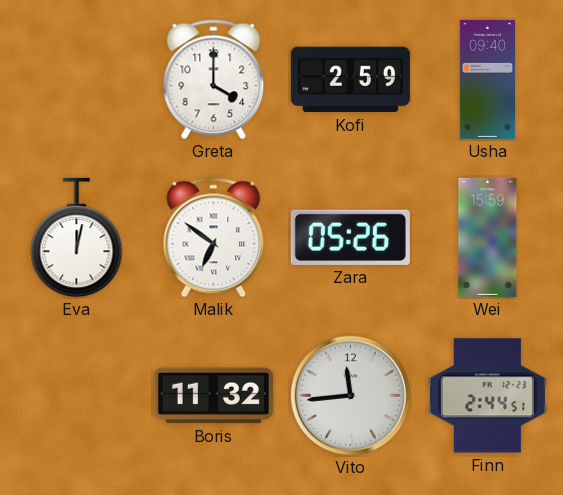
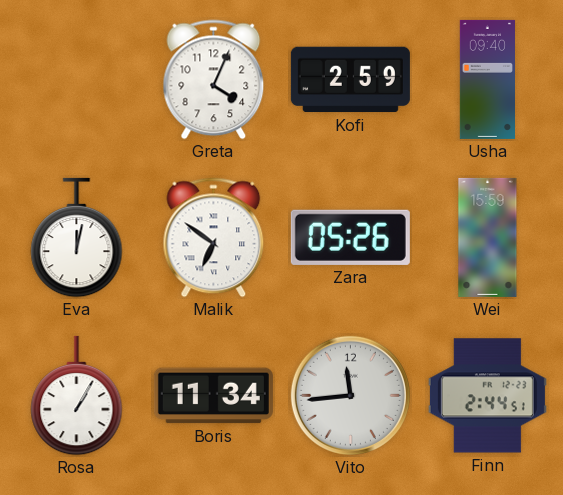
Greta: 4:00 -> 4:04 (214, 80)
Rosa: none -> 1:05 (77, 396)
Boris: 11:32 -> 11:34 (213, 396)
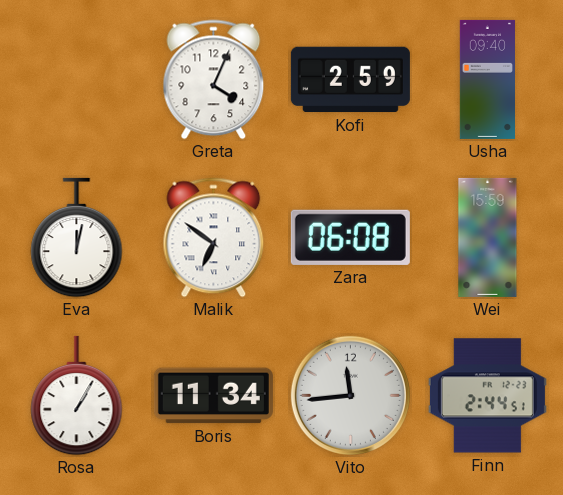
Zara: 05:26 -> 06:08 (350, 237)
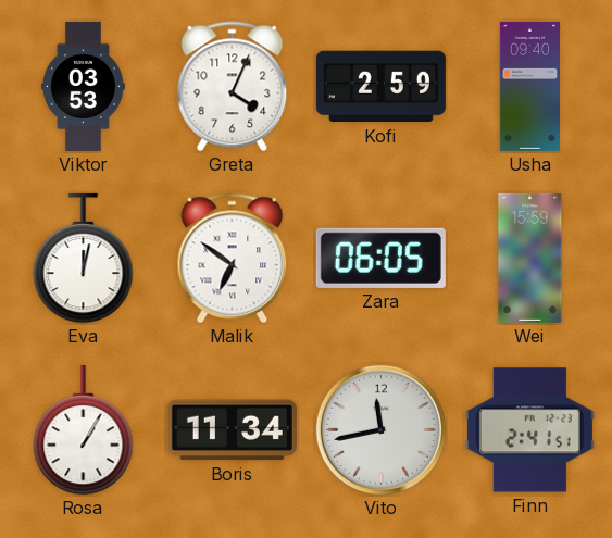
Viktor: none -> 03:53 (83, 86)
Zara: 06:08 -> 06:05 (380, 258)
Vito: 11:44 -> 11:43 (380, 429)
Finn: 2:44 -> 2:41 (529, 430)
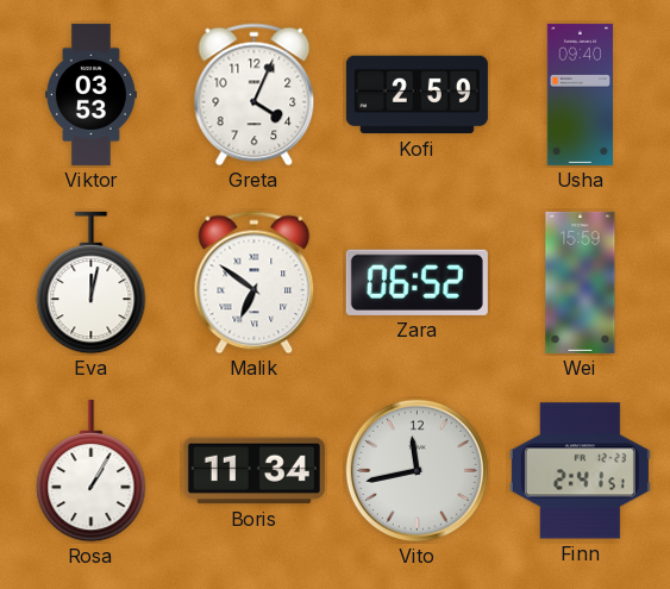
Zara: 06:05 -> 06:52 (417, 282)
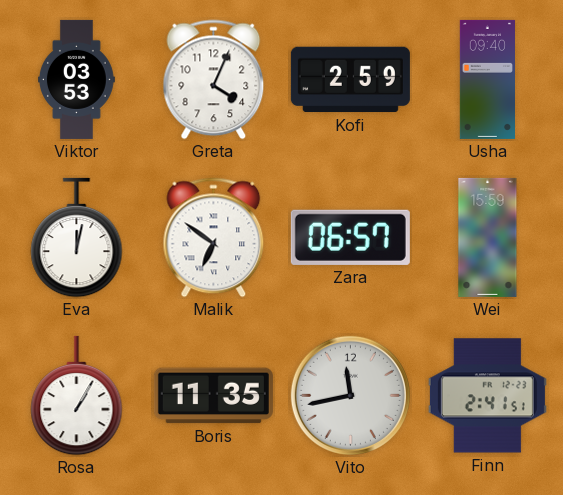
Zara: 06:52 -> 06:57 (350, 237)
Boris: 11:34 -> 11:35 (213, 396)
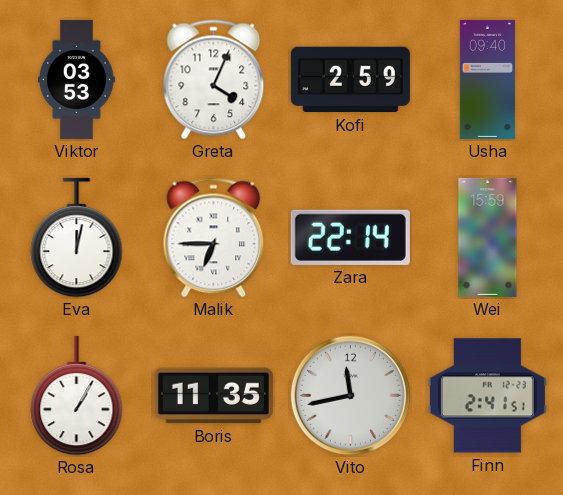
Malik: 6:51 -> 6:45 (214, 238)
Zara: 06:57 -> 22:14 (350, 237)
